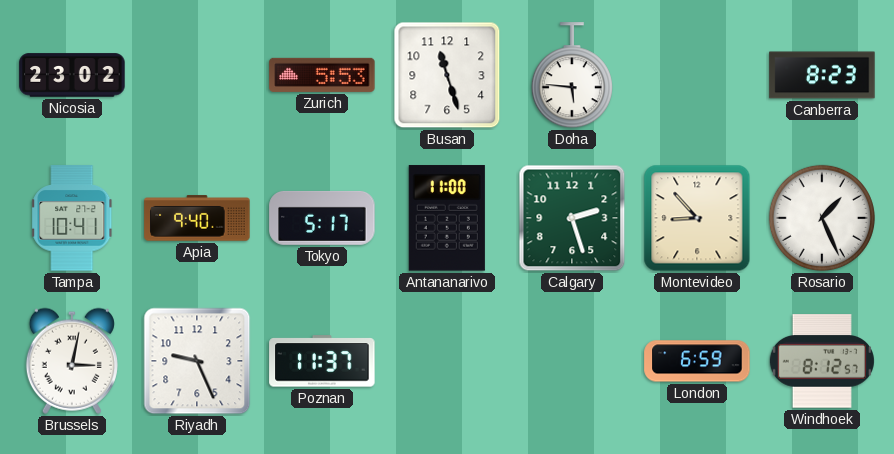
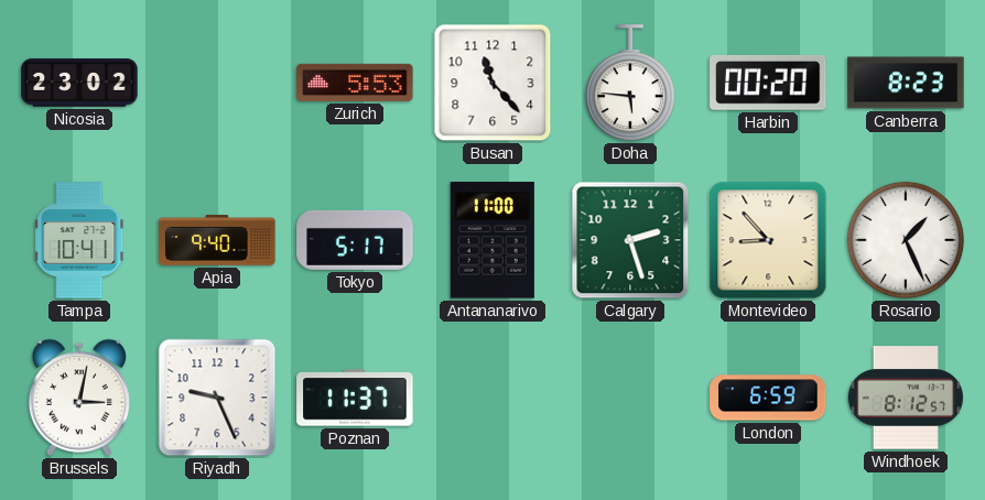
Busan: 11:27 -> 11:23 (492, 83)
Harbin: none -> 00:20 (768, 83)
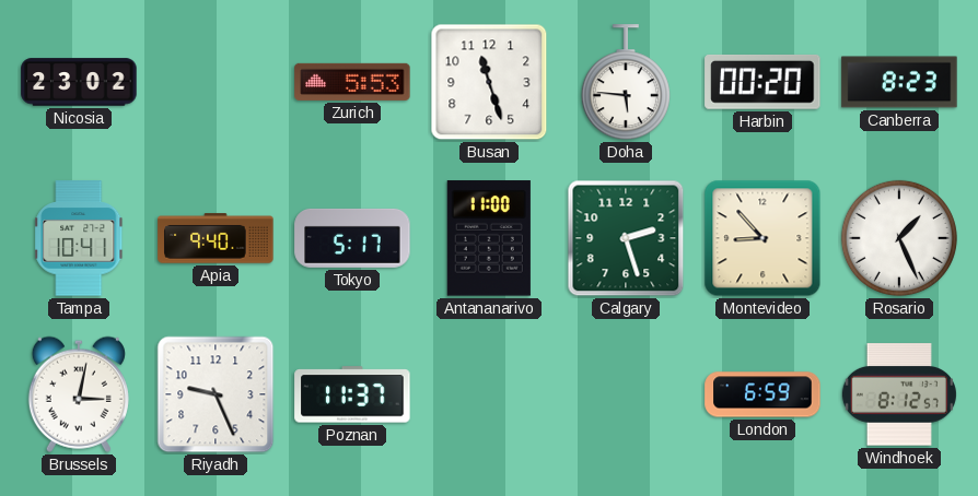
Busan: 11:23 -> 11:27 (489, 82)
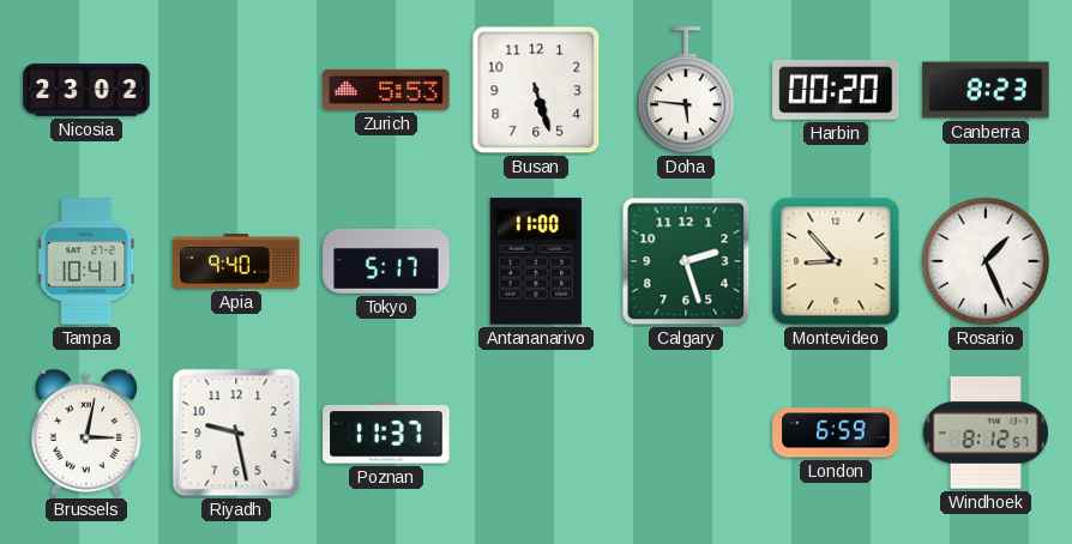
Busan: 11:27 -> 5:27 (536, 90)
Riyadh: 9:26 -> 9:28 (236, 433)
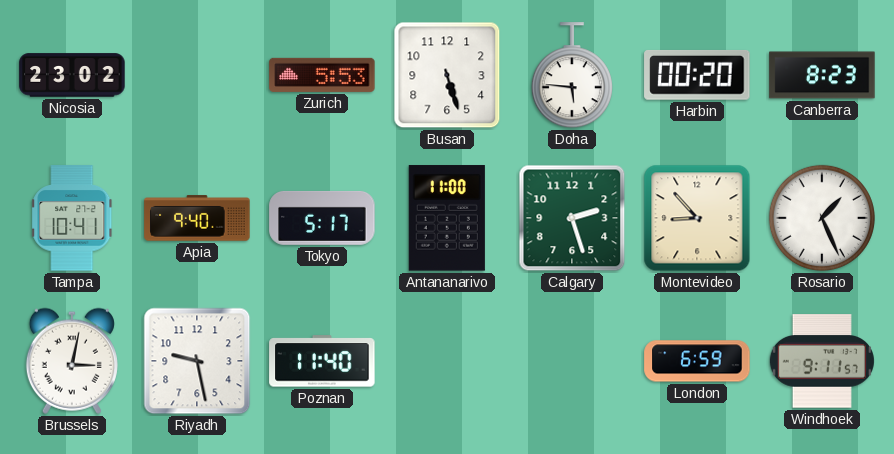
Poznan: 11:37 -> 11:40 (322, 361)
Windhoek: 8:12 -> 9:11 (822, 361)
